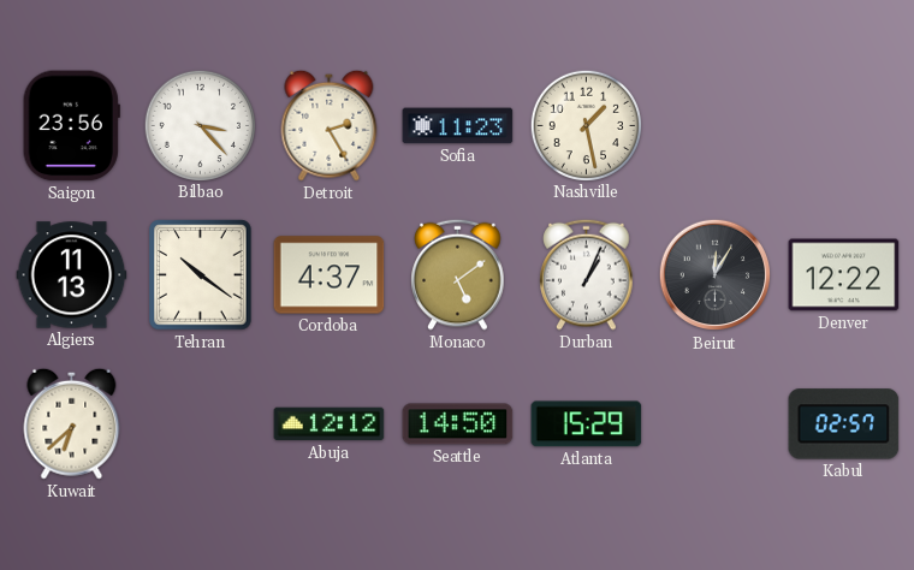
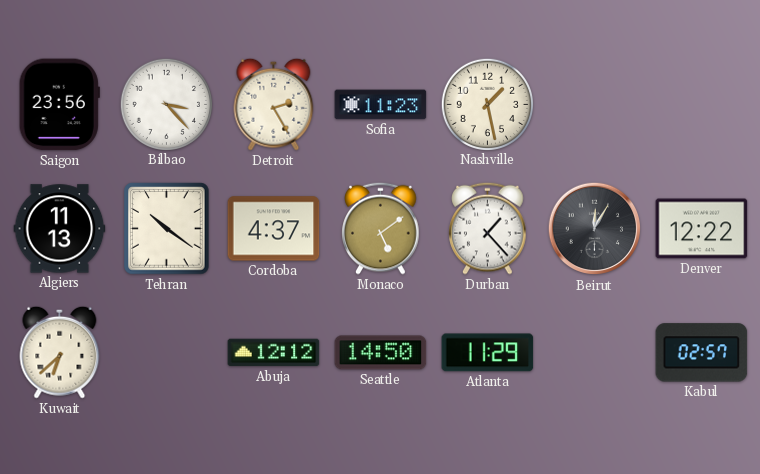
Durban: 1:04 -> 1:23 (488, 228)
Atlanta: 15:29 -> 11:29 (488, 353)
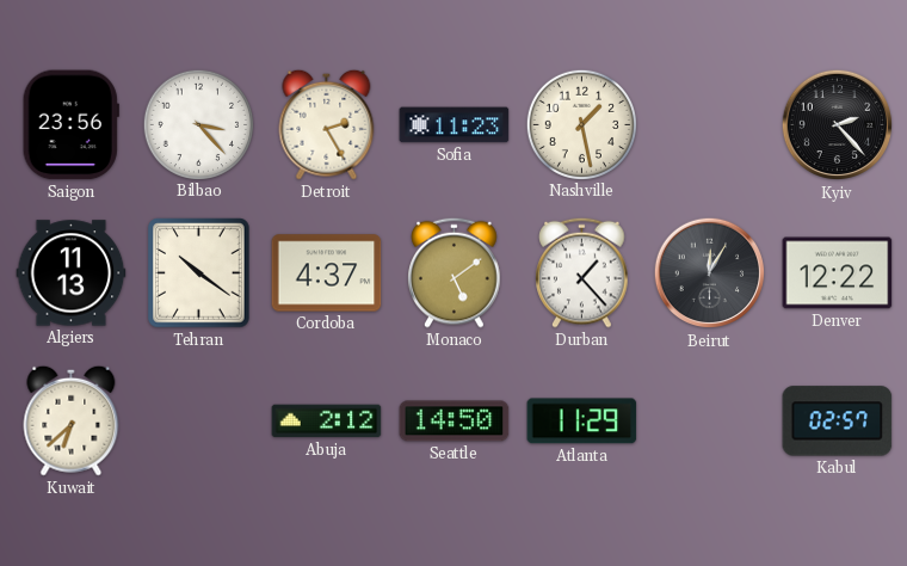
Kyiv: none -> 2:23 (838, 125)
Abuja: 12:12 -> 2:12 (327, 422)
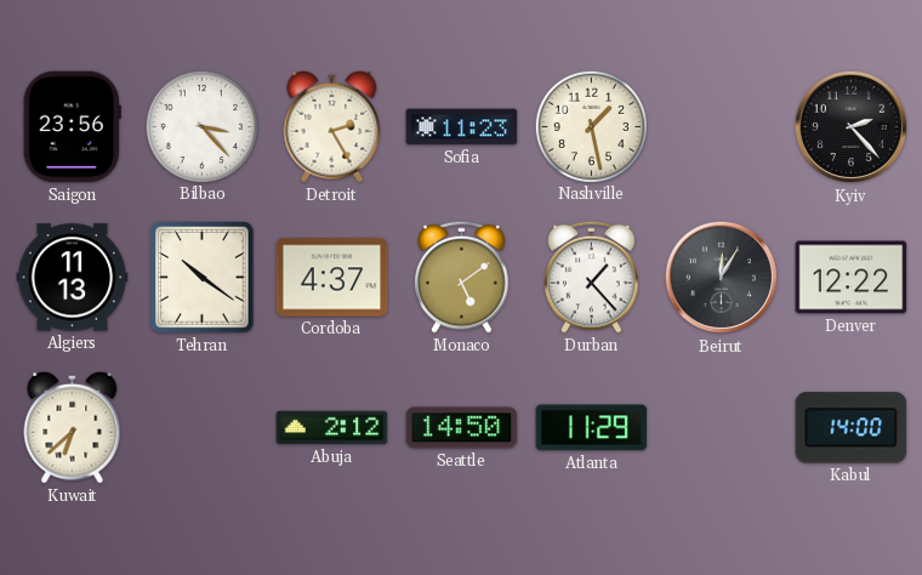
Kabul: 02:57 -> 14:00 (852, 428)
